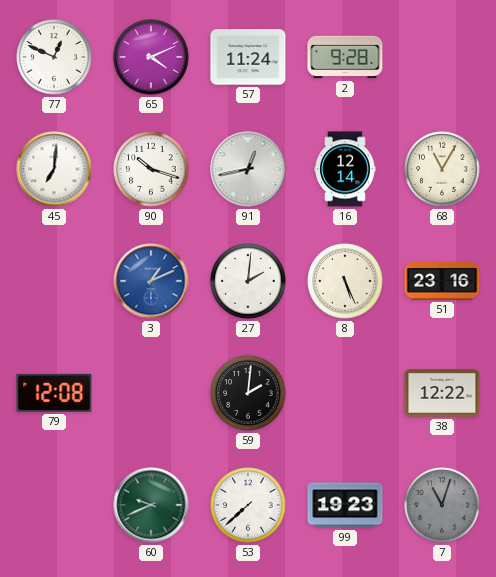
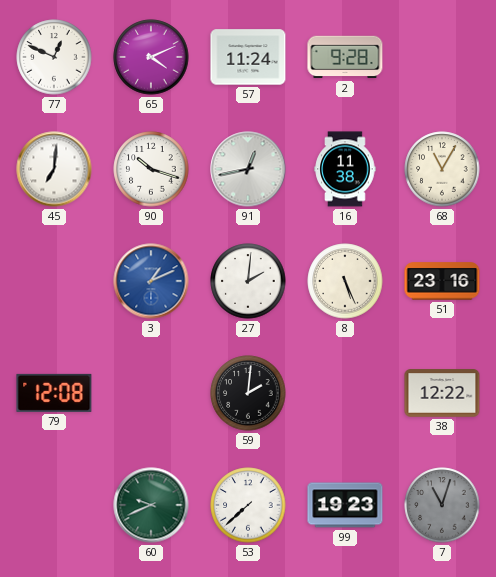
16: 12:14 -> 11:38 (345, 169)
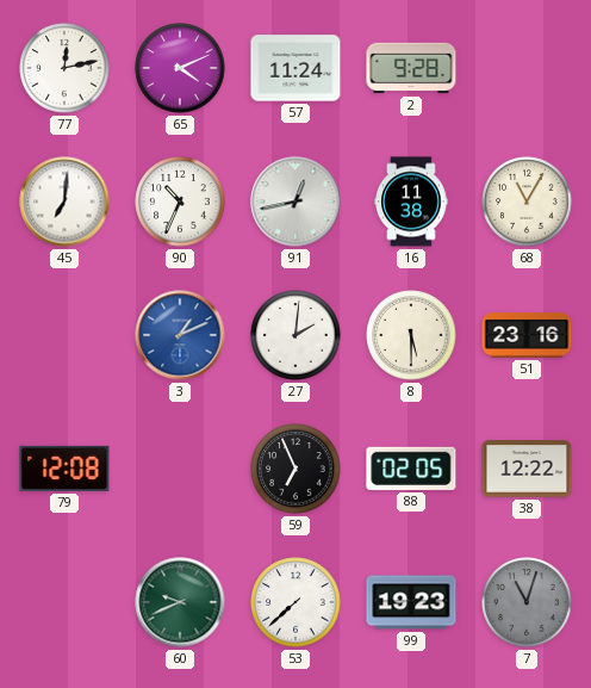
77: 12:49 -> 12:13 (64, 68)
90: 10:18 -> 10:34 (180, 202)
8: 5:26 -> 5:30 (411, 335)
59: 2:01 -> 6:56 (295, 469)
88: none -> 02:05 (411, 469)
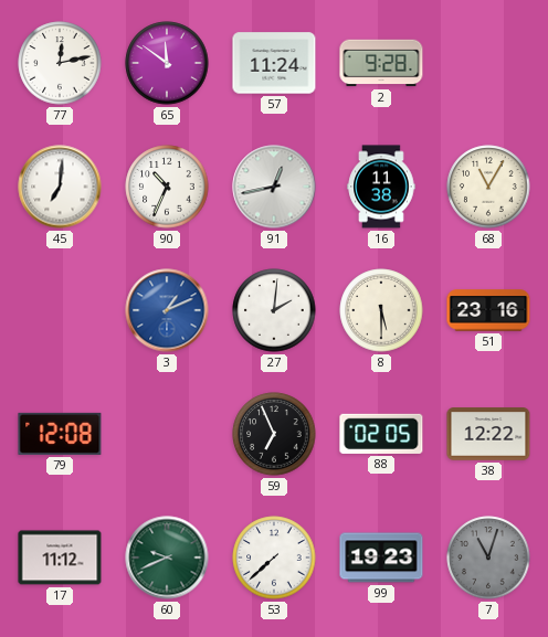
65: 4:11 -> 11:51 (167, 63)
17: none -> 11:12 (60, 558)
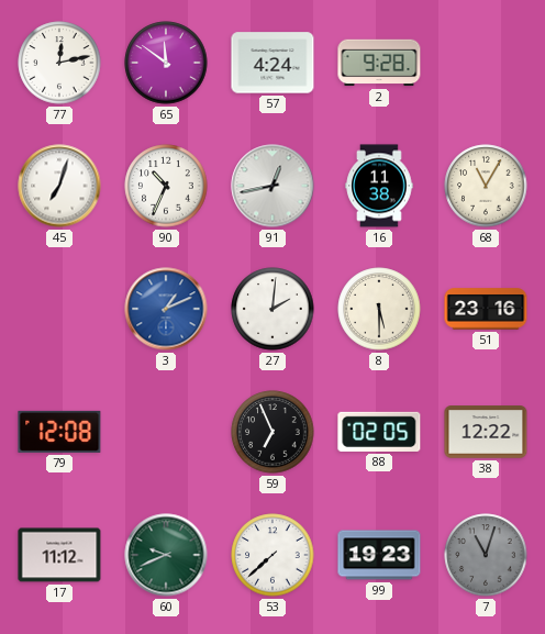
57: 11:24 -> 4:24 (272, 63)
45: 7:01 -> 7:03 (59, 186)
